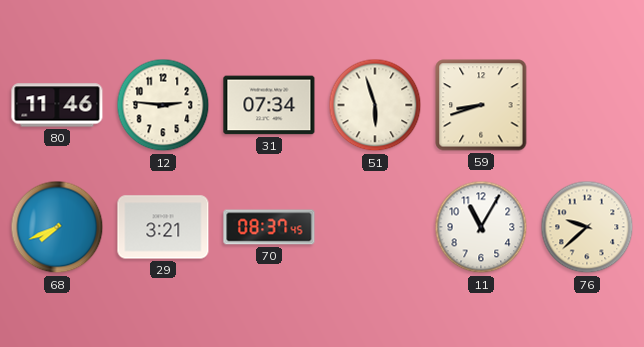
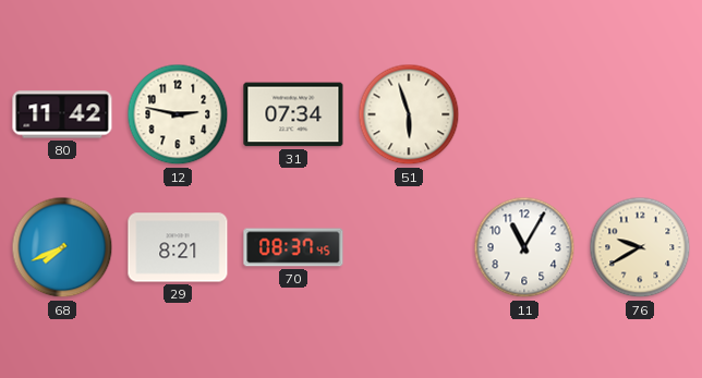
80: 11:46 -> 11:42 (62, 114)
12: 2:46 -> 2:47 (178, 114)
59: 8:42 -> none (481, 105)
29: 3:21 -> 8:21 (178, 247)
76: 9:38 -> 9:40 (640, 247)
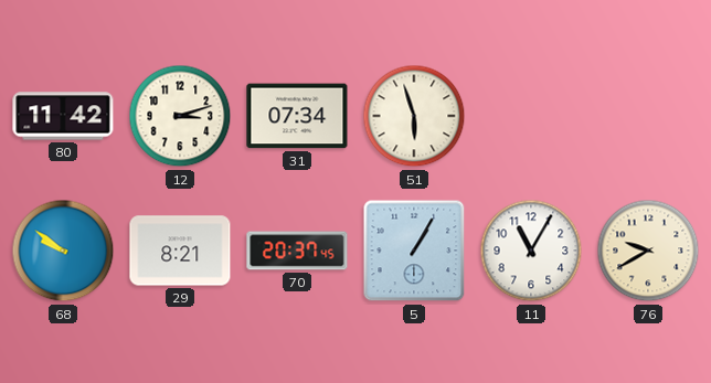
12: 2:47 -> 3:12 (180, 116)
68: 7:41 -> 9:51 (63, 251)
70: 08:37 -> 20:37 (297, 251)
5: none -> 1:05 (414, 251)
